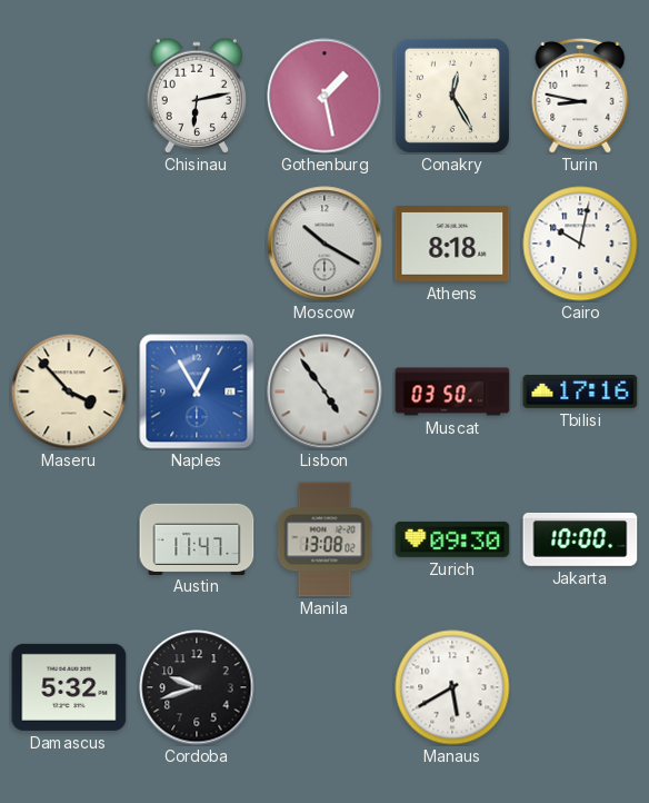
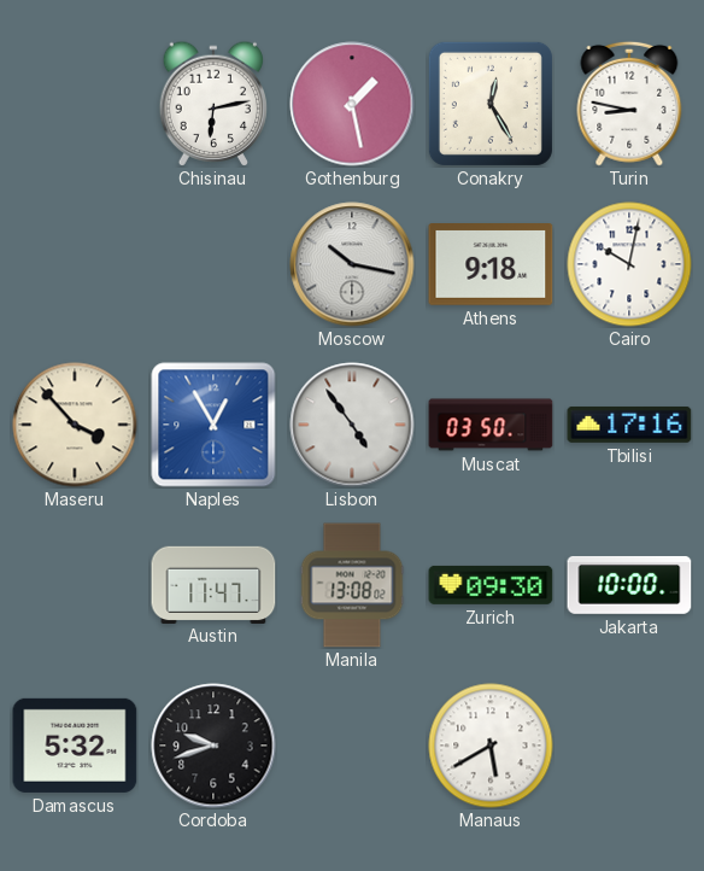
Moscow: 10:20 -> 10:17 (352, 264)
Athens: 8:18 -> 9:18 (491, 265)
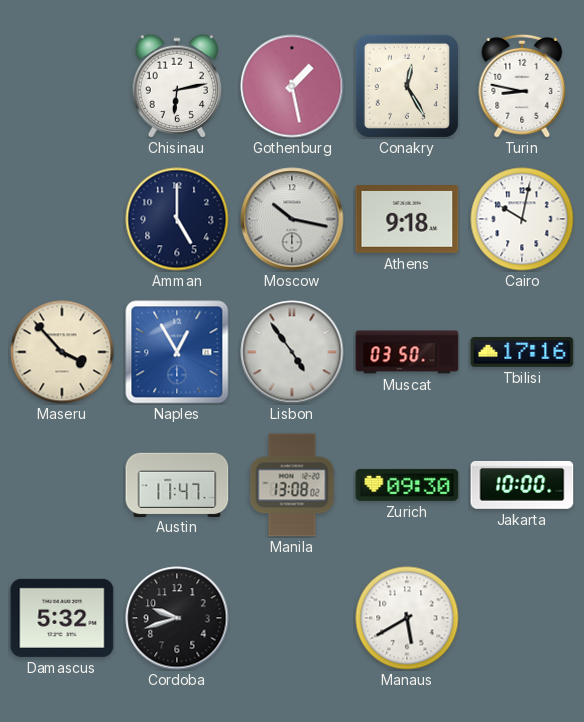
Amman: none -> 5:00 (177, 219)
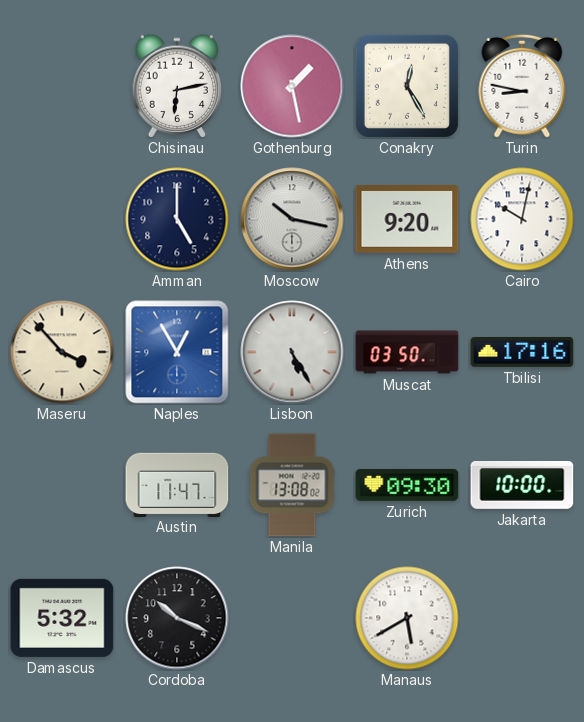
Athens: 9:18 -> 9:20 (407, 220)
Lisbon: 4:54 -> 5:25 (292, 352)
Cordoba: 9:42 -> 10:19 (177, 618)
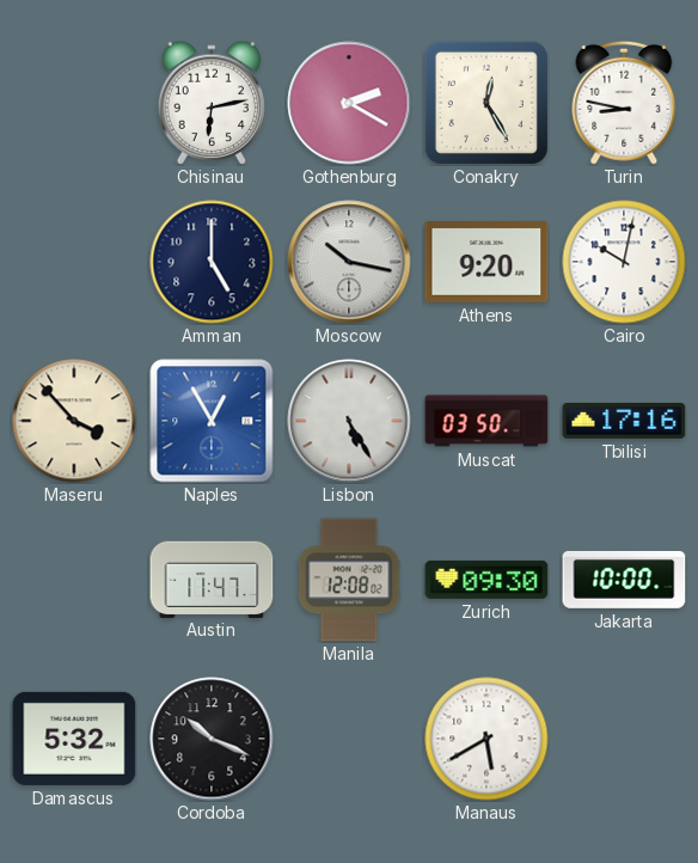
Gothenburg: 1:28 -> 2:20 (349, 103)
Manila: 13:08 -> 12:08 (349, 580)
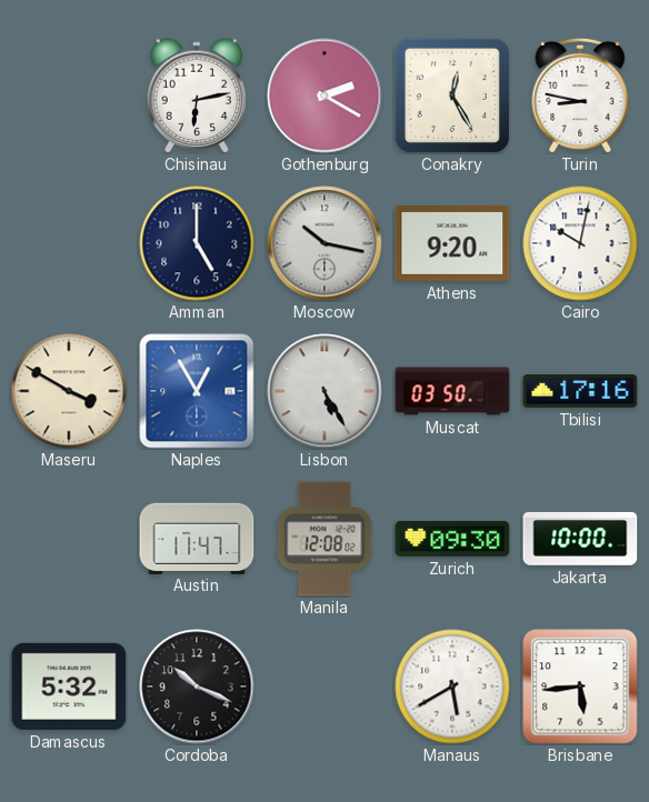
Maseru: 3:53 -> 3:50 (69, 391)
Brisbane: none -> 5:44 (580, 686)
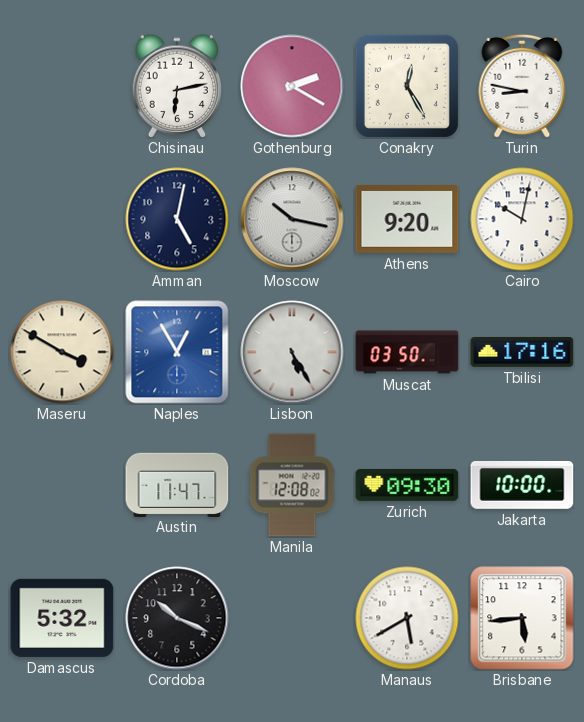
Amman: 5:00 -> 5:02 (177, 219)
